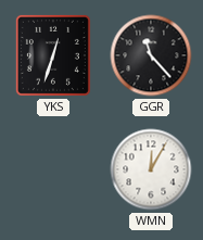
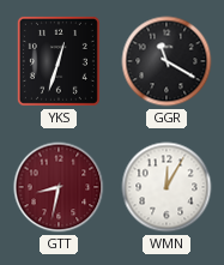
GGR: 11:23 -> 11:20 (167, 61)
GTT: none -> 8:32 (59, 187)
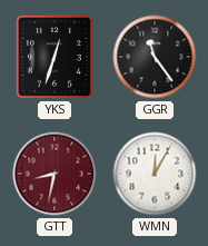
GGR: 11:20 -> 11:24 (155, 57)
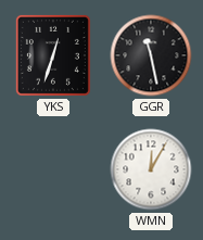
GGR: 11:24 -> 11:28 (151, 55)
GTT: 8:32 -> none (55, 174)
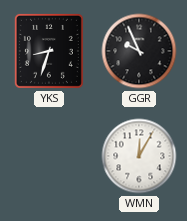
YKS: 12:33 -> 8:33 (49, 51)
GGR: 11:28 -> 9:56 (139, 51)
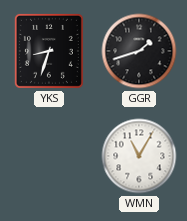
GGR: 9:56 -> 1:42 (139, 51)
WMN: 12:05 -> 11:05 (139, 156)
